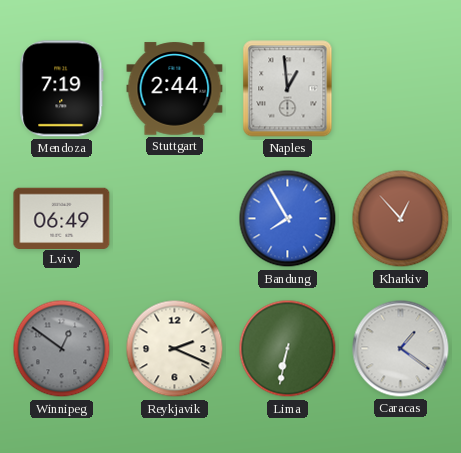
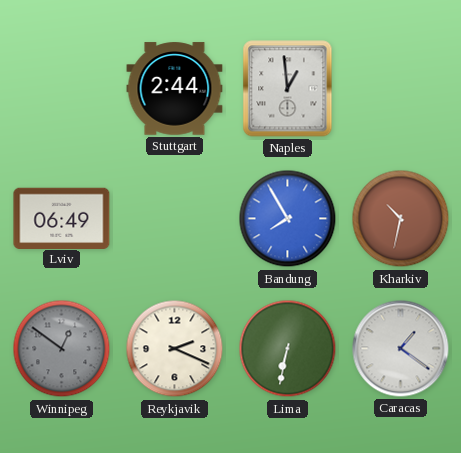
Mendoza: 7:19 -> none (62, 89)
Kharkiv: 12:53 -> 10:32 (401, 219)
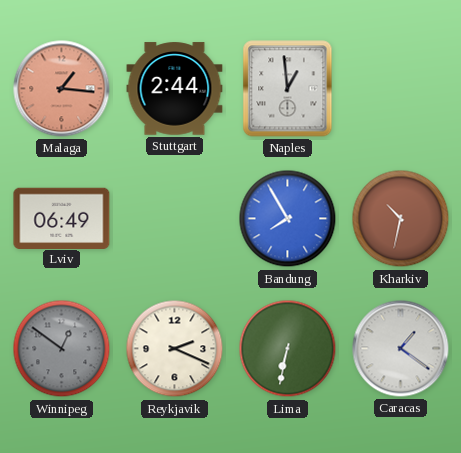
Malaga: none -> 1:16 (62, 89)
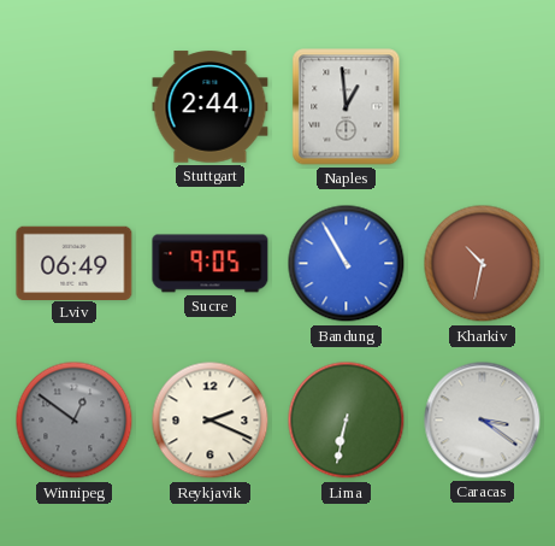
Malaga: 1:16 -> none (62, 89)
Sucre: none -> 9:05 (211, 264)
Bandung: 7:55 -> 10:55 (347, 264)
Caracas: 1:21 -> 3:21 (483, 421)
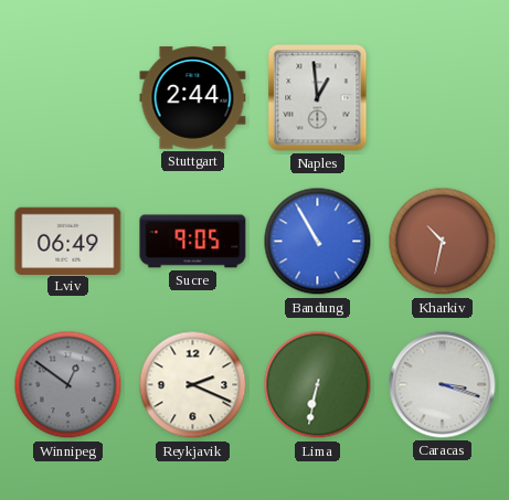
Caracas: 3:21 -> 3:18 (443, 385)
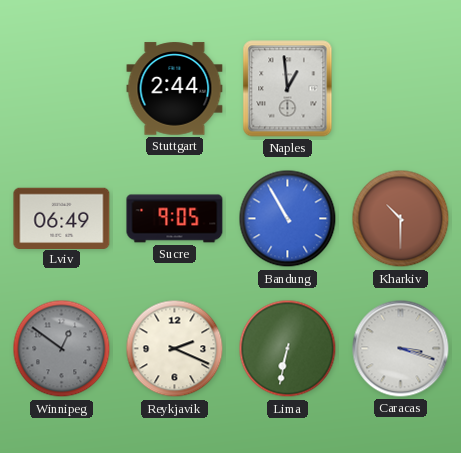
Kharkiv: 10:32 -> 10:30 (401, 219)
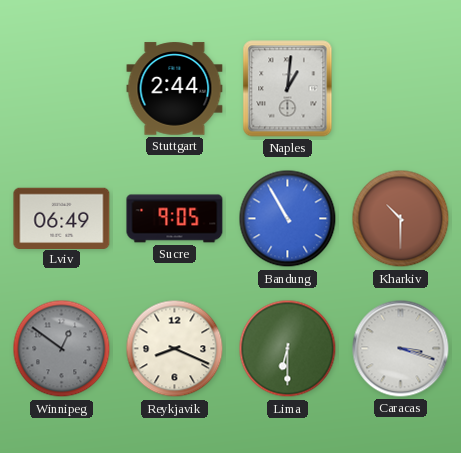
Naples: 12:59 -> 1:01 (288, 89)
Reykjavik: 2:19 -> 8:19 (175, 349)
Lima: 6:32 -> 6:30 (288, 349)
